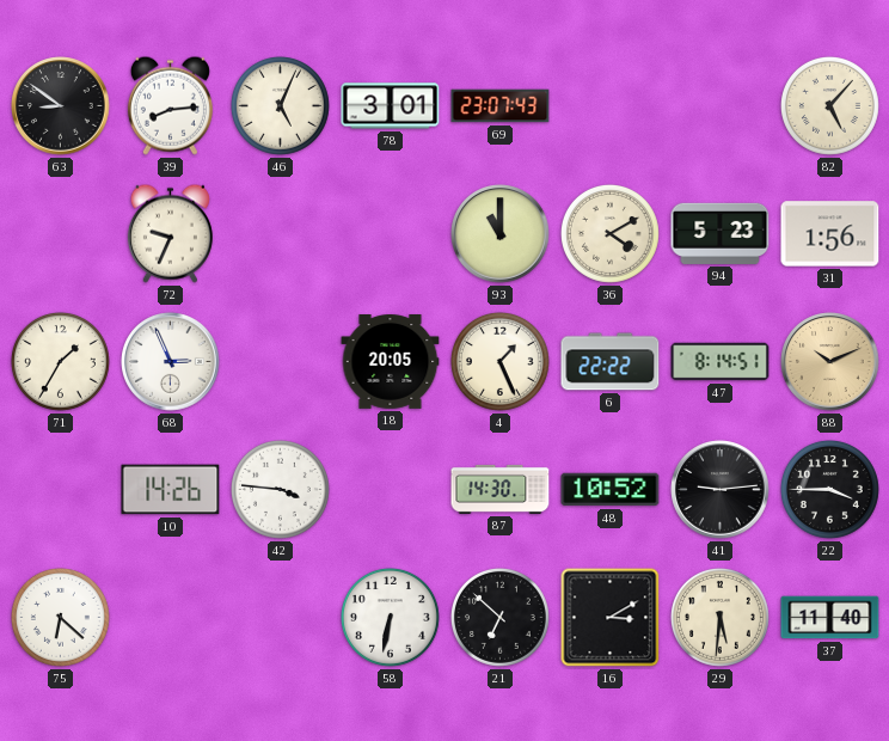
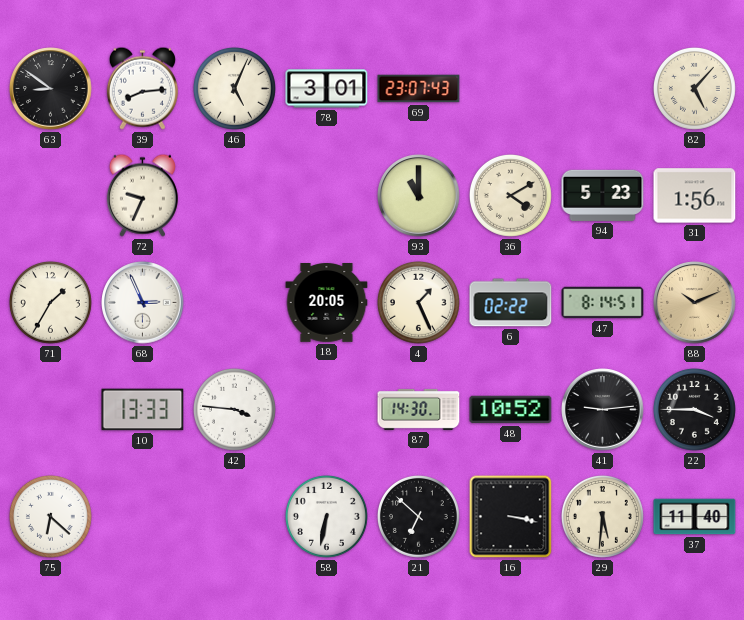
6: 22:22 -> 02:22 (511, 303)
10: 14:26 -> 13:33 (143, 410)
16: 3:10 -> 3:17 (511, 517)
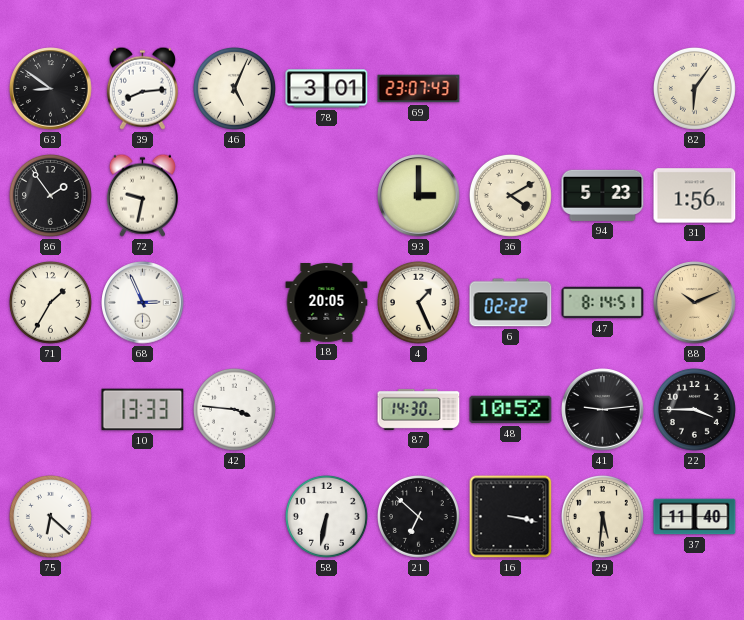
82: 5:07 -> 6:06 (694, 88)
86: none -> 1:54 (50, 195)
72: 9:34 -> 9:32 (142, 195)
93: 11:00 -> 3:00 (419, 196)
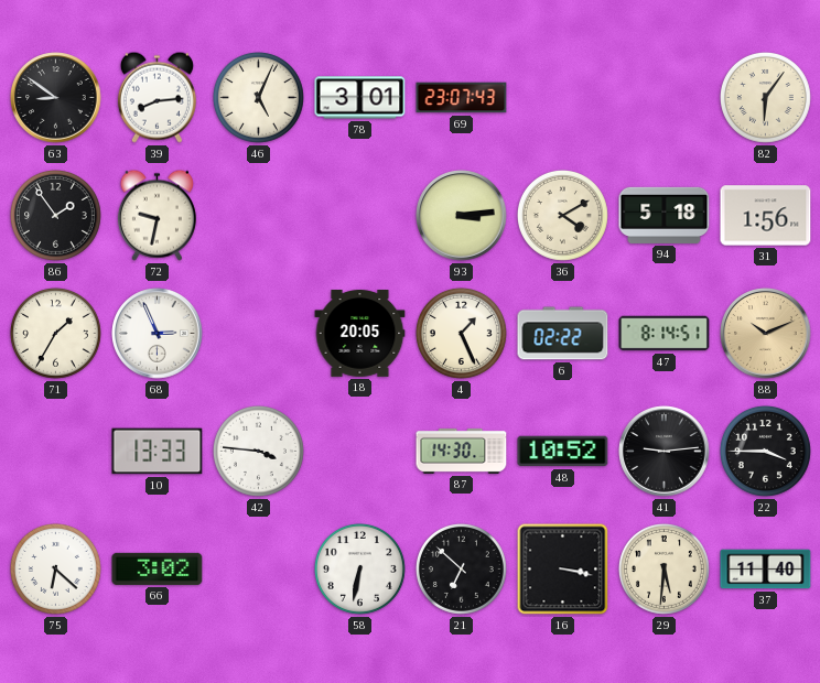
93: 3:00 -> 3:14 (462, 216)
94: 5:23 -> 5:18 (665, 215)
66: none -> 3:02 (158, 568)
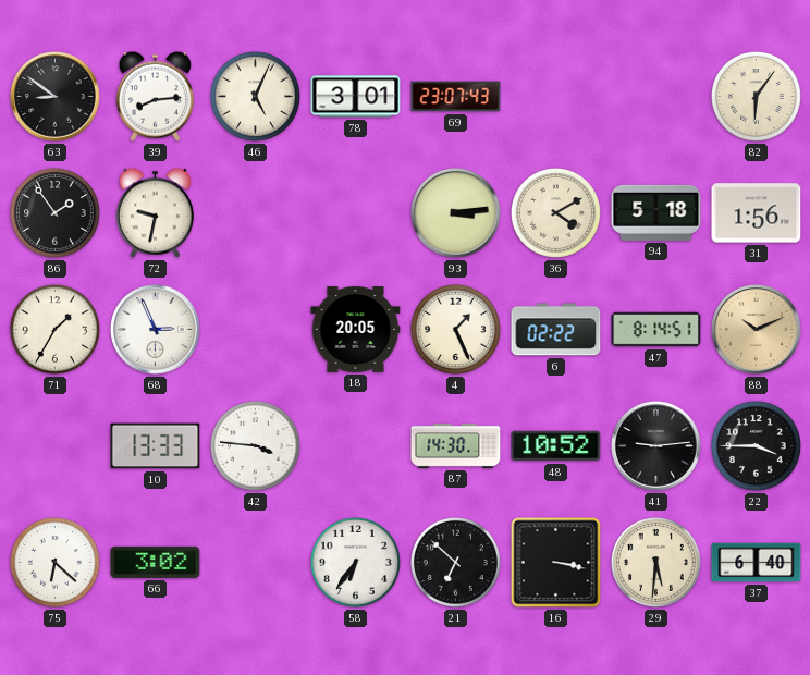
58: 6:32 -> 6:36 (355, 562)
37: 11:40 -> 6:40 (757, 563)
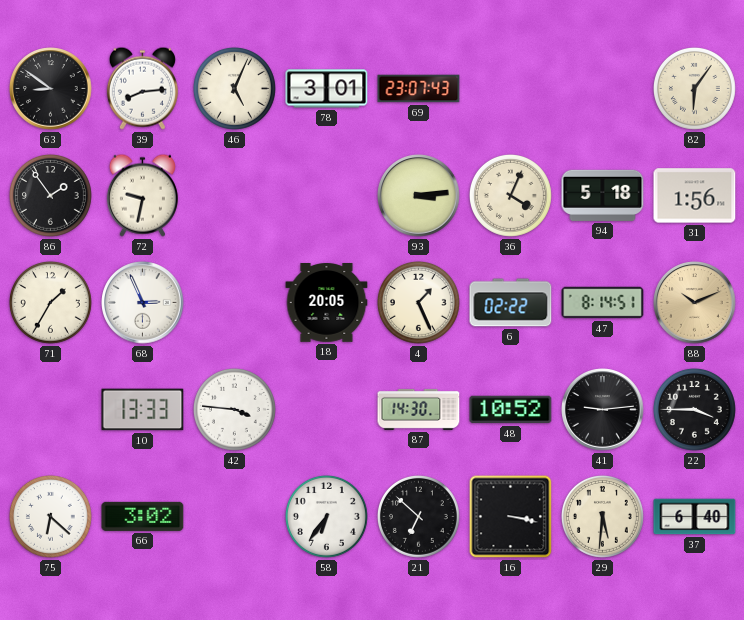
36: 4:10 -> 4:04 (510, 195)
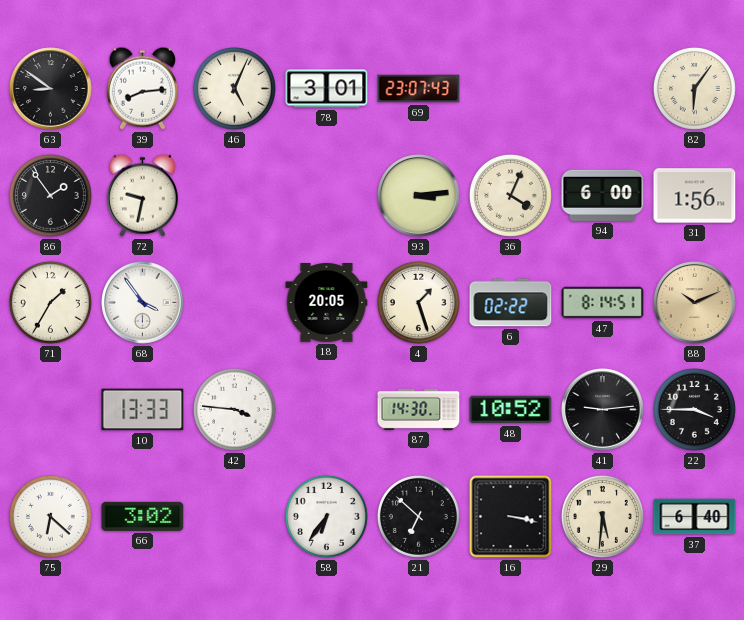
94: 5:18 -> 6:00 (603, 195)
68: 2:56 -> 3:54 (143, 303)
4: 1:26 -> 1:27 (418, 302)
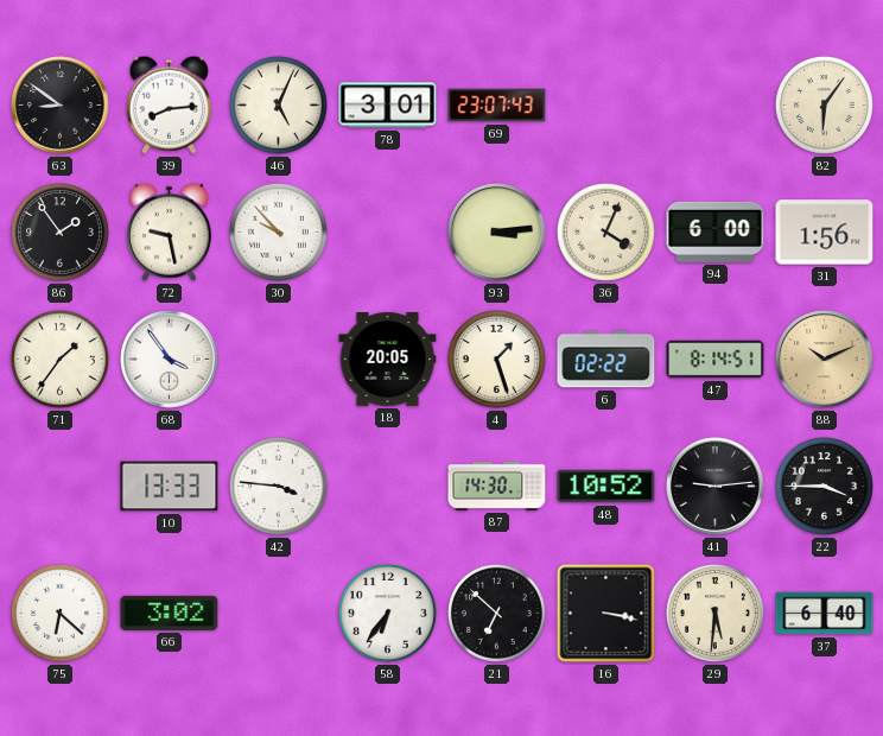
72: 9:32 -> 9:28 (169, 231)
30: none -> 9:53 (278, 231)
71: 1:35 -> 1:36 (59, 359)
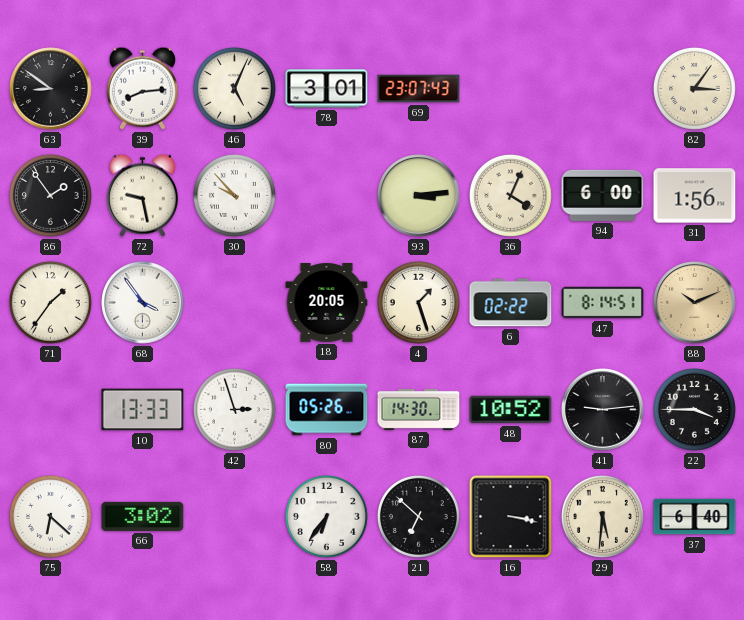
82: 6:06 -> 3:06 (694, 88)
42: 3:46 -> 2:57 (234, 409)
80: none -> 05:26 (327, 410)
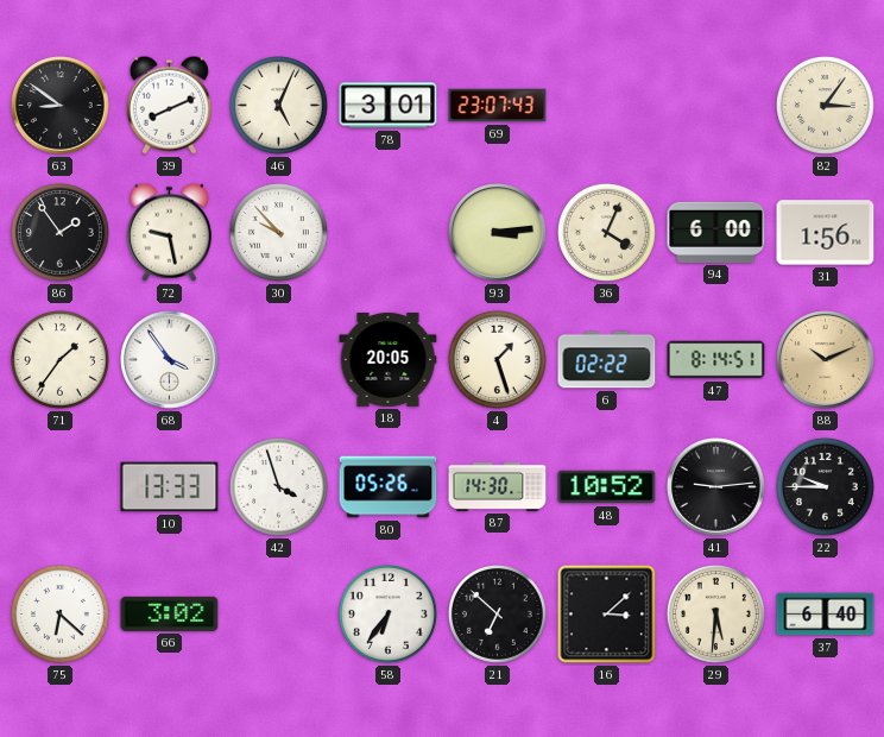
39: 8:14 -> 8:11 (169, 105)
42: 2:57 -> 3:57 (278, 486)
22: 3:45 -> 9:45 (825, 486)
16: 3:17 -> 3:08 (607, 615)
